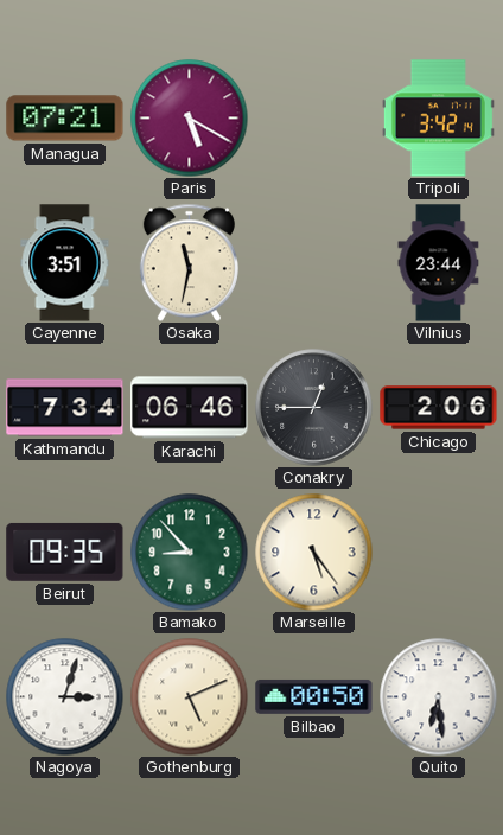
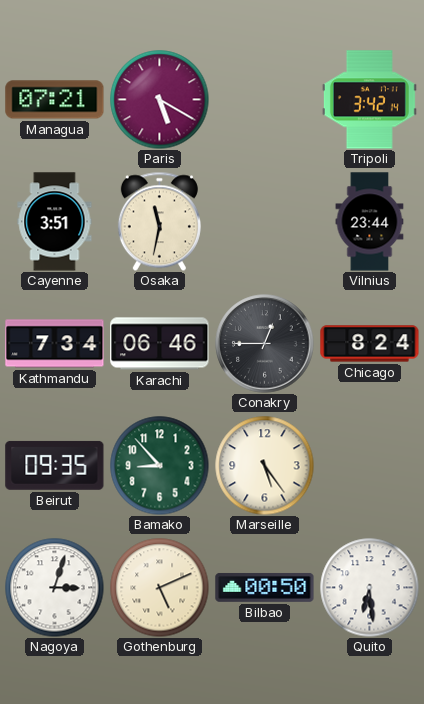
Chicago: 2:06 -> 8:24 (370, 344)
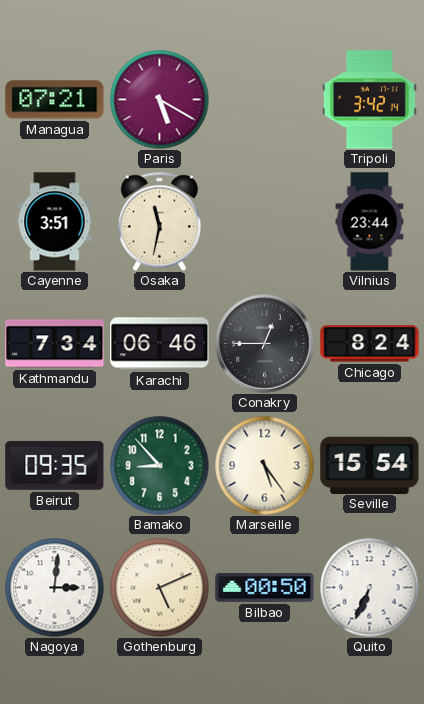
Seville: none -> 15:54 (370, 465)
Nagoya: 3:03 -> 3:01 (55, 588)
Quito: 6:29 -> 6:34 (370, 588)
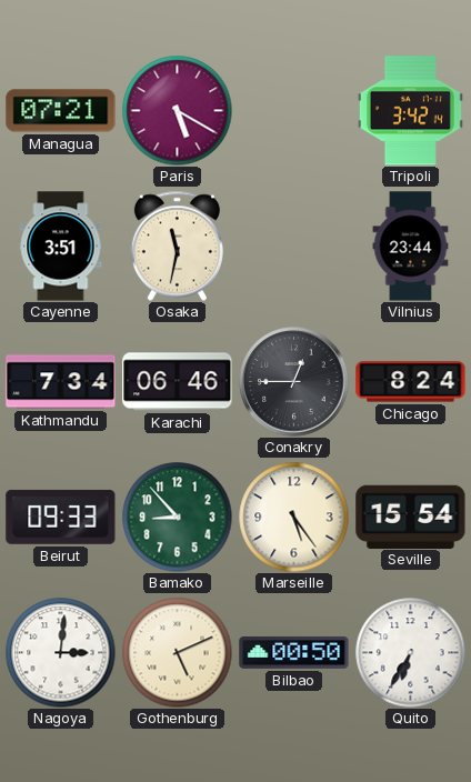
Beirut: 09:35 -> 09:33 (61, 517)
Quito: 6:34 -> 6:35 (411, 653)
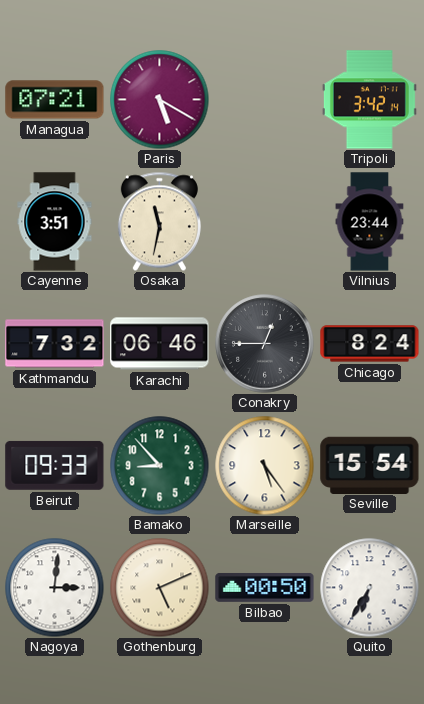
Kathmandu: 7:34 -> 7:32 (55, 344)
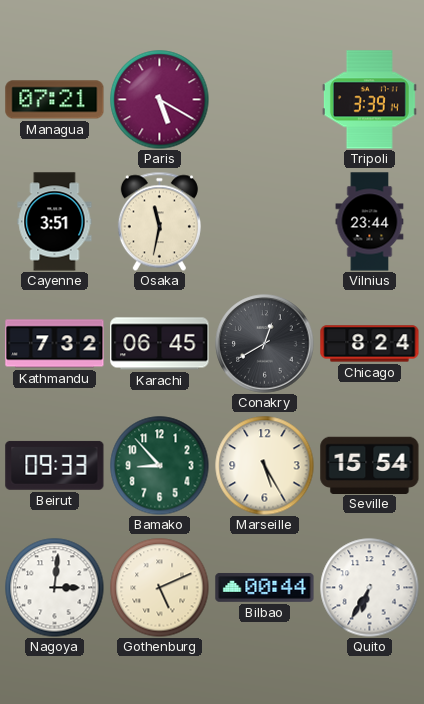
Tripoli: 3:42 -> 3:39 (369, 100)
Karachi: 06:46 -> 06:45 (160, 344)
Conakry: 12:45 -> 12:40 (265, 344)
Marseille: 5:24 -> 5:25 (265, 466)
Bilbao: 00:50 -> 00:44 (265, 588)
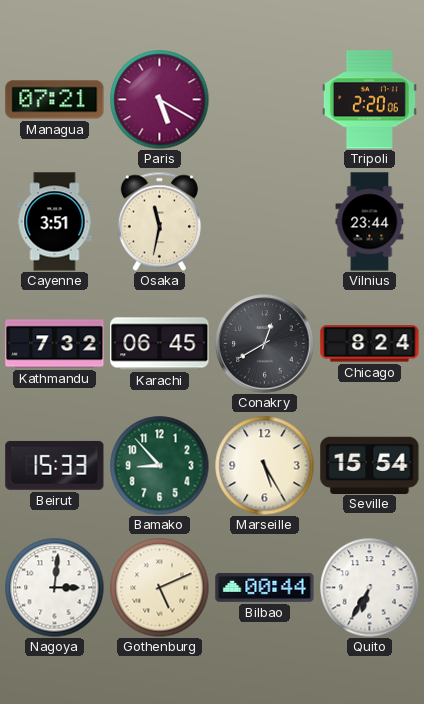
Tripoli: 3:39 -> 2:20 (369, 100)
Beirut: 09:33 -> 15:33 (55, 465)
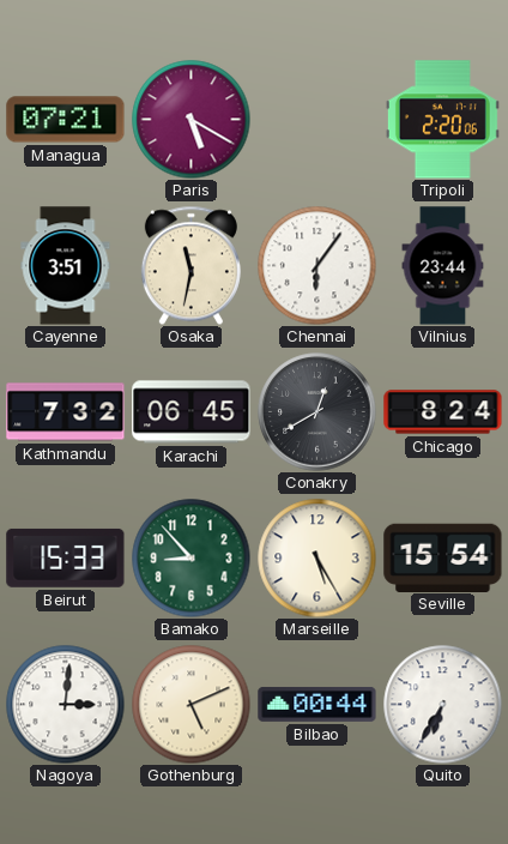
Chennai: none -> 6:06 (317, 266)
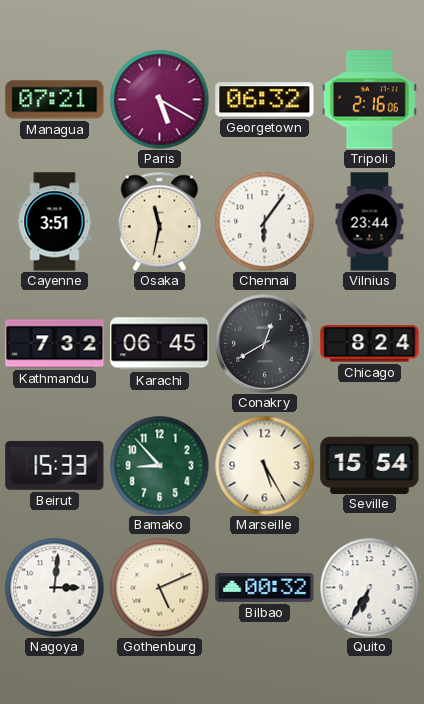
Georgetown: none -> 06:32 (265, 100)
Tripoli: 2:20 -> 2:16 (369, 100)
Bilbao: 00:44 -> 00:32 (265, 588)
